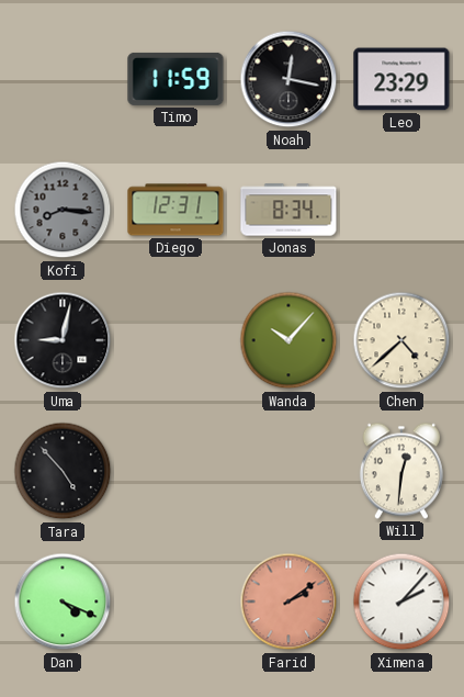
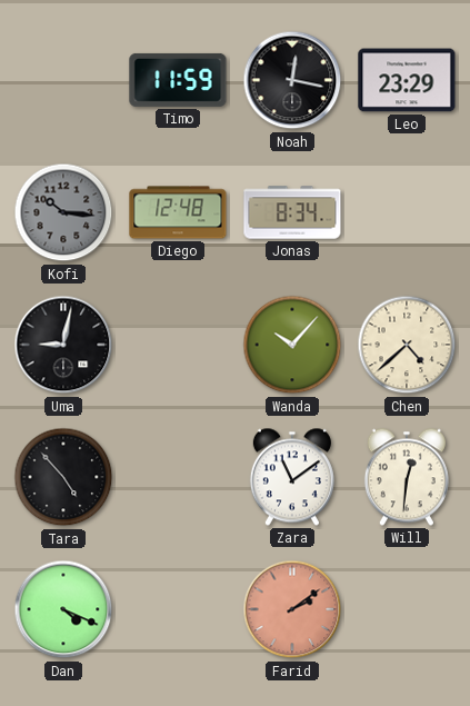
Kofi: 8:16 -> 10:16 (63, 212)
Diego: 12:31 -> 12:48 (178, 212)
Zara: none -> 11:09 (292, 477)
Ximena: 2:07 -> none (401, 602)
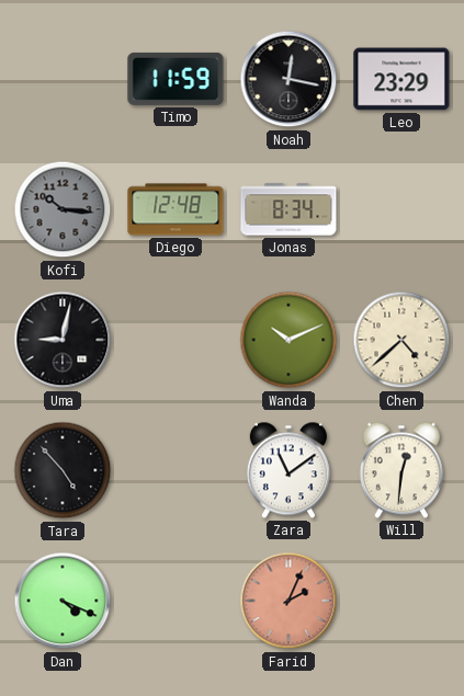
Wanda: 10:07 -> 10:11 (288, 340)
Farid: 2:09 -> 2:04 (288, 601)
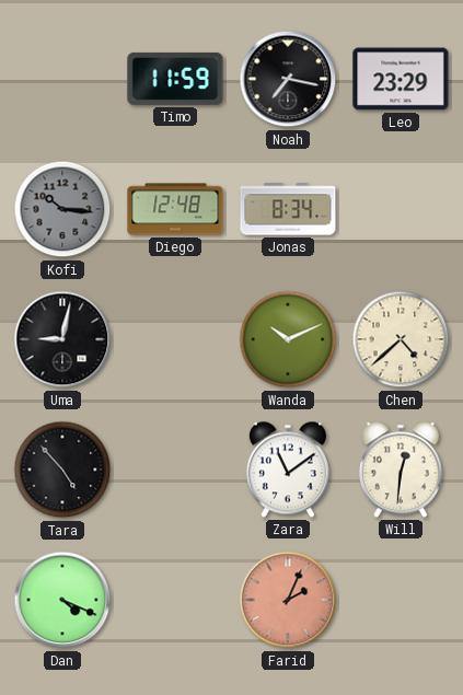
Noah: 12:17 -> 7:17 (288, 79)
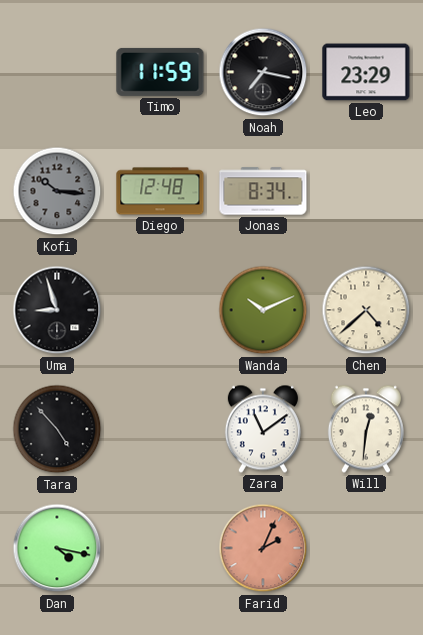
Uma: 9:02 -> 8:57 (57, 310)
Dan: 4:19 -> 4:17 (57, 548)
